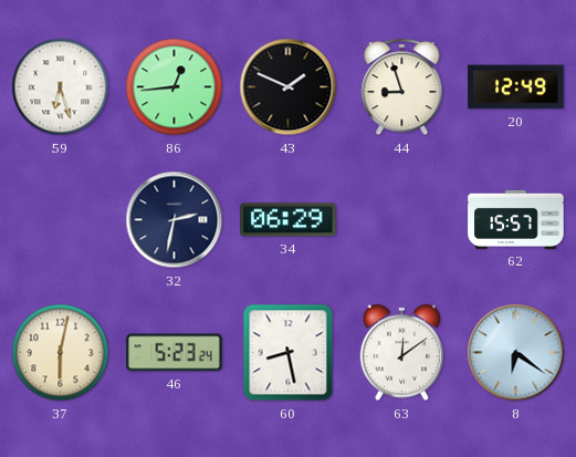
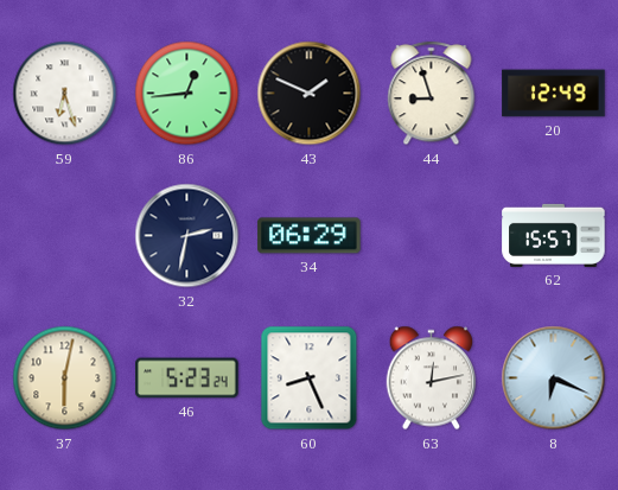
60: 8:28 -> 8:26 (310, 378)
63: 12:09 -> 12:13 (432, 378)
8: 6:21 -> 6:19 (554, 378)
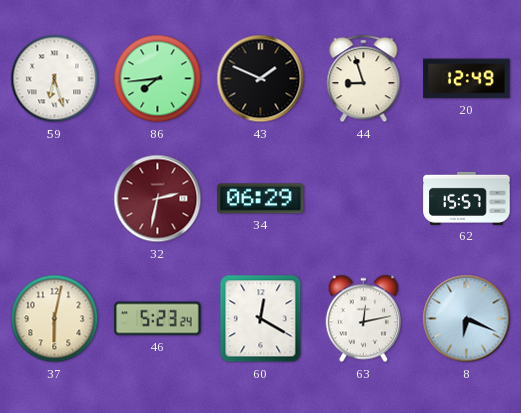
86: 12:44 -> 7:44 (158, 79)
32 dial: navy -> burgundy (158, 199)
60: 8:26 -> 12:20 (261, 319)
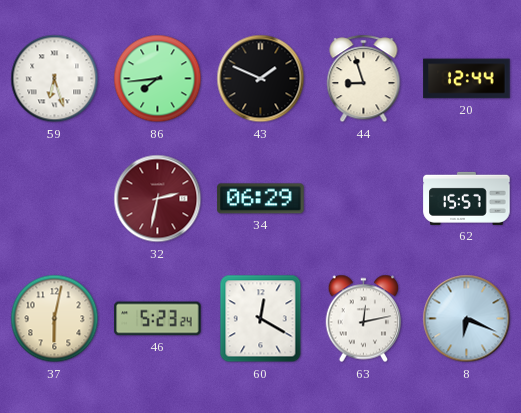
20: 12:49 -> 12:44 (467, 79)
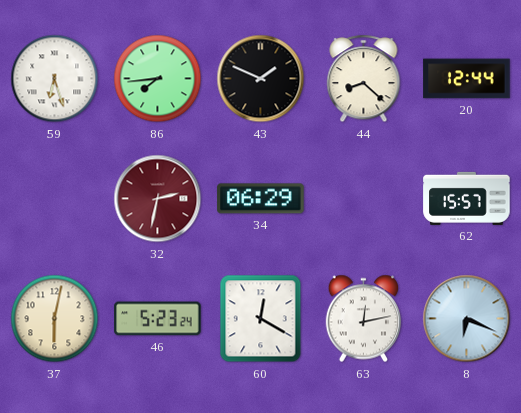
44: 8:57 -> 8:22 (364, 79)
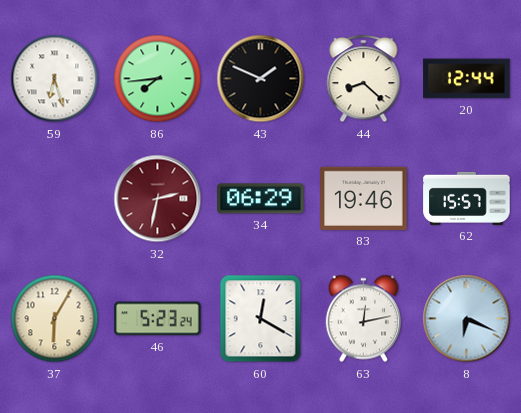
83: none -> 19:46 (364, 198)
37: 6:02 -> 6:05 (55, 319)
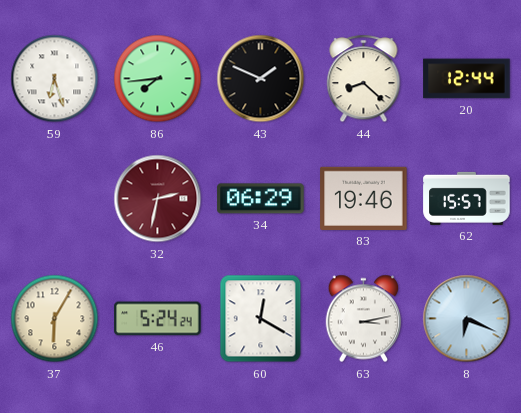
46: 5:23 -> 5:24 (158, 319)
63: 12:13 -> 3:13 (364, 319)
